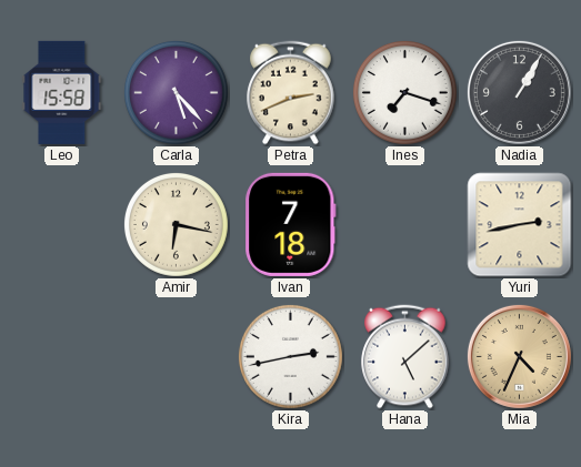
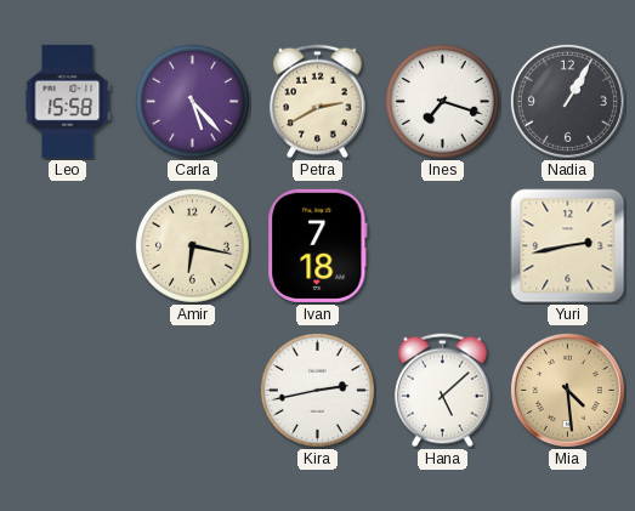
Petra: 2:41 -> 2:40 (318, 102)
Mia: 4:34 -> 4:29 (567, 390)
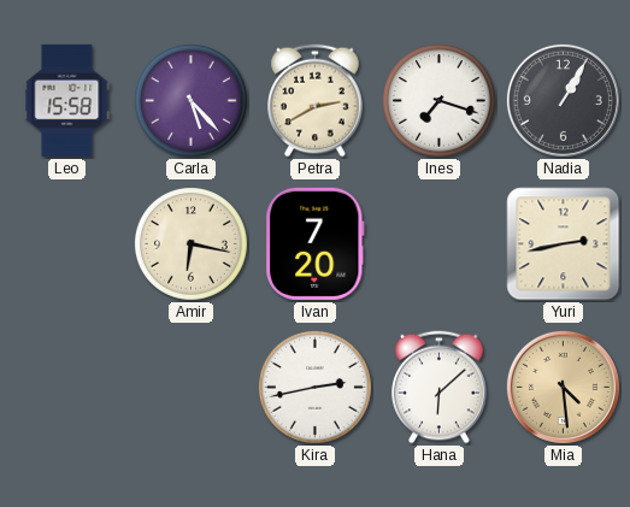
Ivan: 7:18 -> 7:20 (316, 243)
Hana: 5:08 -> 6:08 (440, 388)
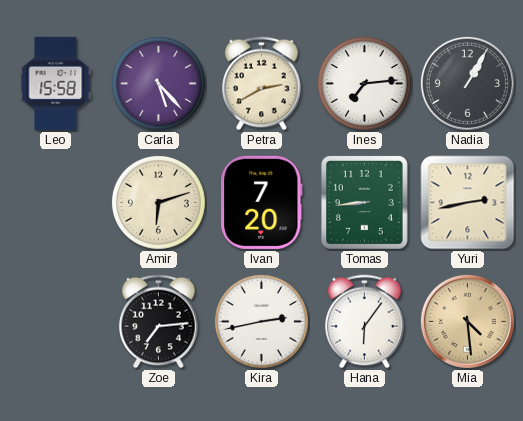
Ines: 7:18 -> 7:14 (364, 83)
Amir: 6:17 -> 6:12 (158, 202)
Tomas: none -> 8:44 (364, 202)
Zoe: none -> 7:14 (159, 322)
Hana: 6:08 -> 6:06 (365, 322)
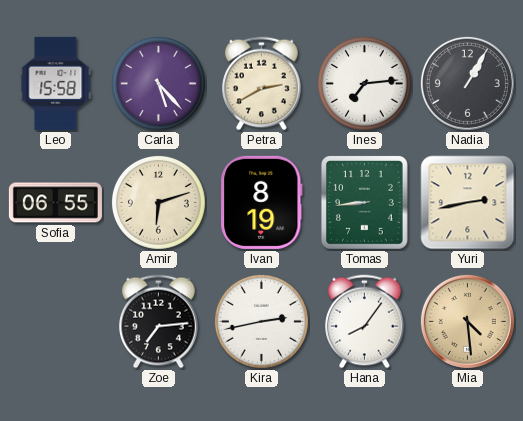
Sofia: none -> 06:55 (55, 203)
Ivan: 7:20 -> 8:19 (262, 202)
Hana: 6:06 -> 8:06 (365, 322)
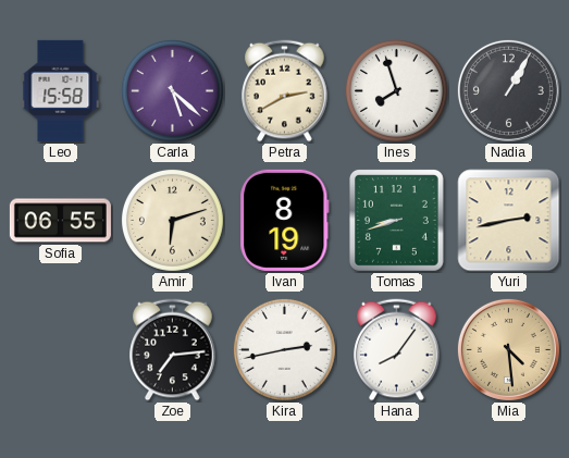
Carla: 5:23 -> 5:22 (172, 90)
Ines: 7:14 -> 7:57 (396, 90)
Tomas: 8:44 -> 8:42 (396, 220)
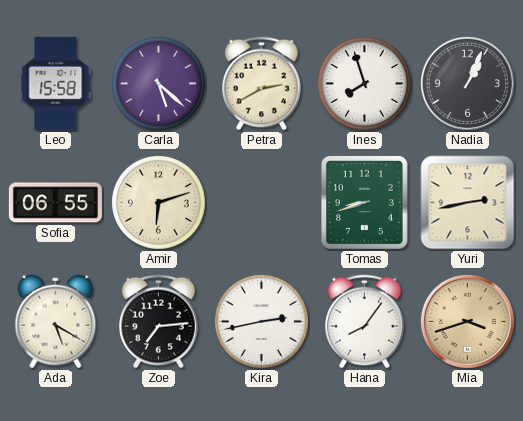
Nadia: 1:05 -> 1:04 (467, 83)
Ivan: 8:19 -> none (285, 220)
Ada: none -> 5:20 (56, 322)
Mia: 4:29 -> 3:42 (467, 321)
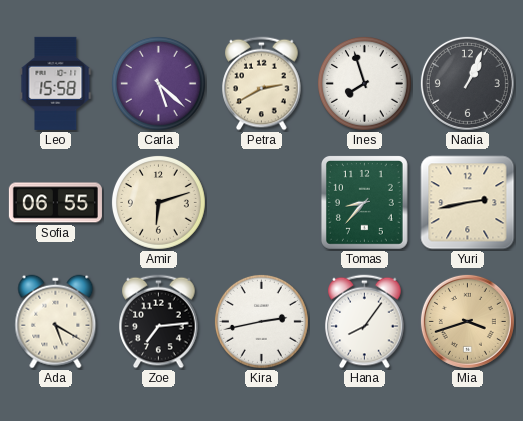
Tomas: 8:42 -> 8:37 (364, 202)
